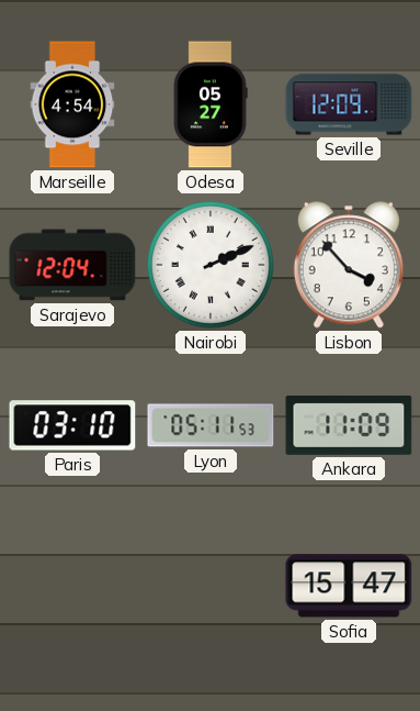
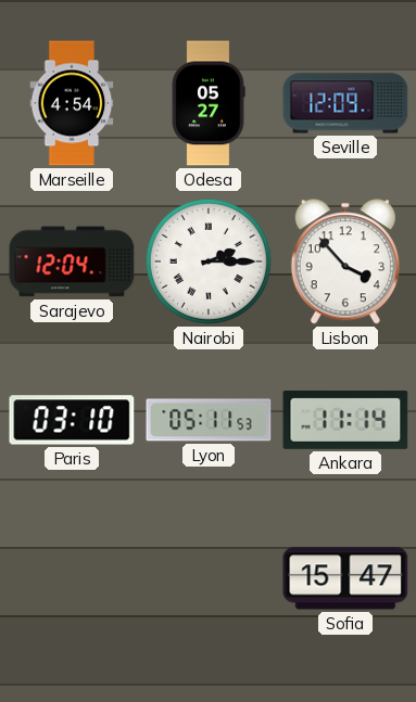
Nairobi: 2:11 -> 2:15 (209, 261)
Ankara: 11:09 -> 11:14 (345, 420)
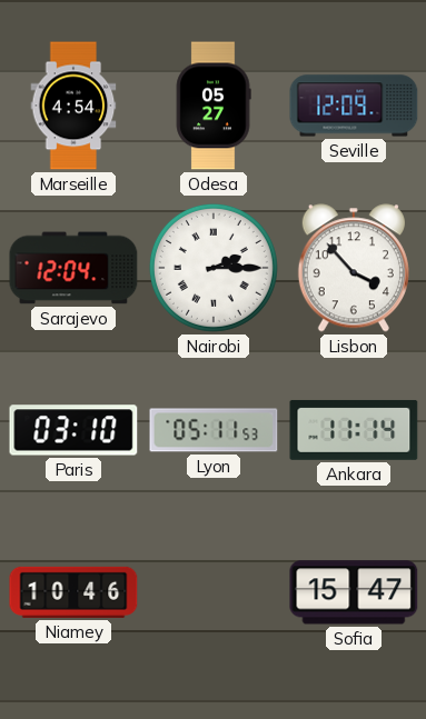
Niamey: none -> 10:46 (73, 592)
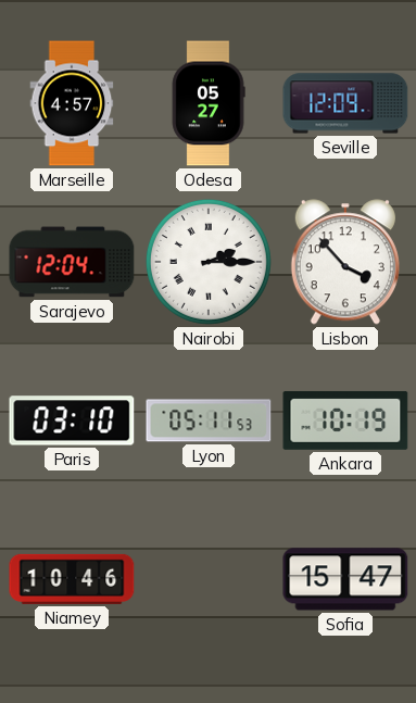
Marseille: 4:54 -> 4:57 (72, 103)
Ankara: 11:14 -> 10:19 (345, 420)
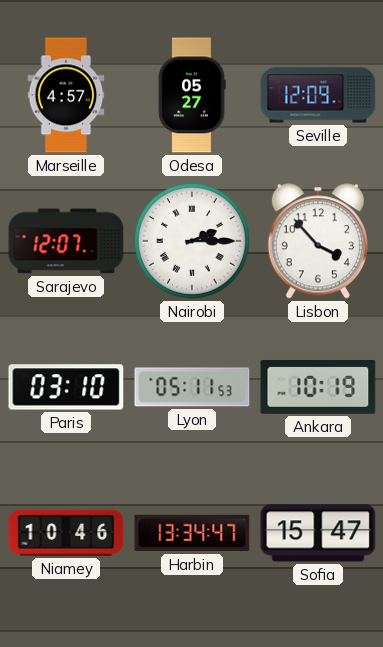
Sarajevo: 12:04 -> 12:07 (66, 241)
Harbin: none -> 13:34 (192, 533)
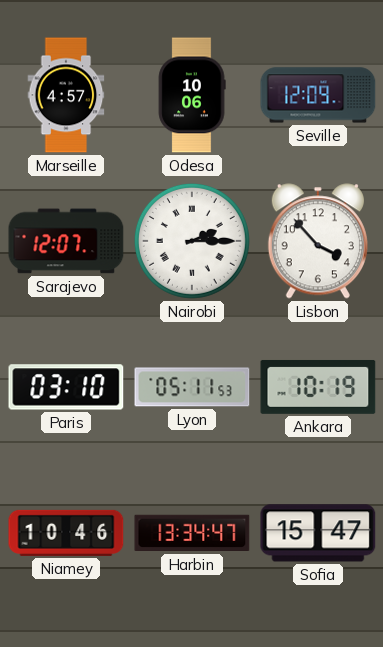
Odesa: 05:27 -> 10:06 (192, 95)
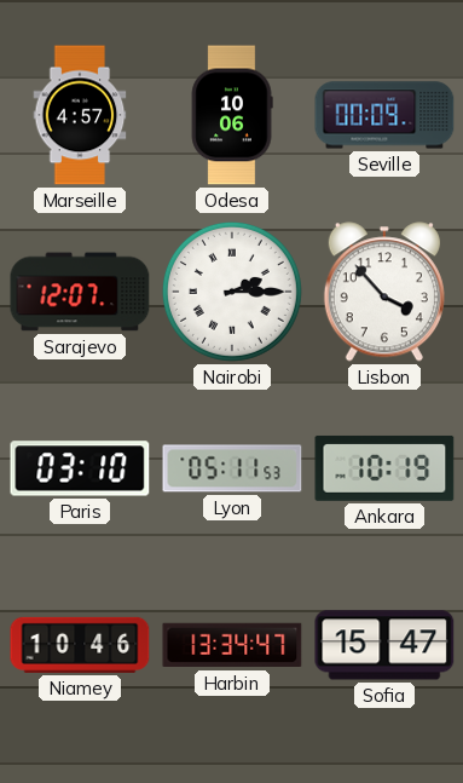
Seville: 12:09 -> 00:09 (384, 115)
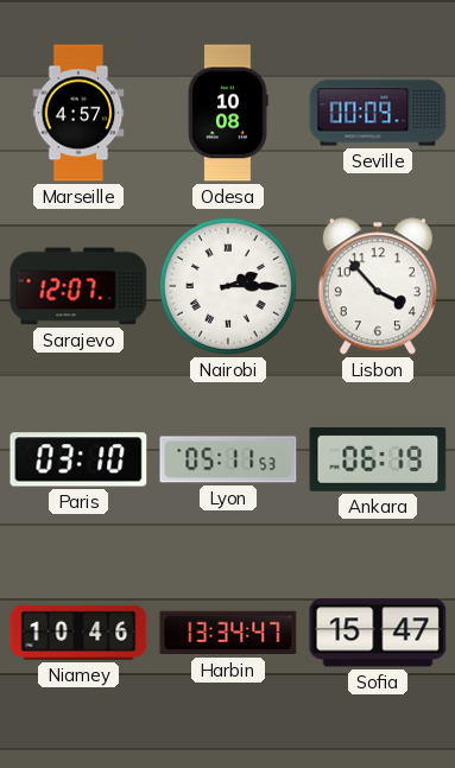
Odesa: 10:06 -> 10:08 (228, 113)
Ankara: 10:19 -> 06:19 (378, 459)
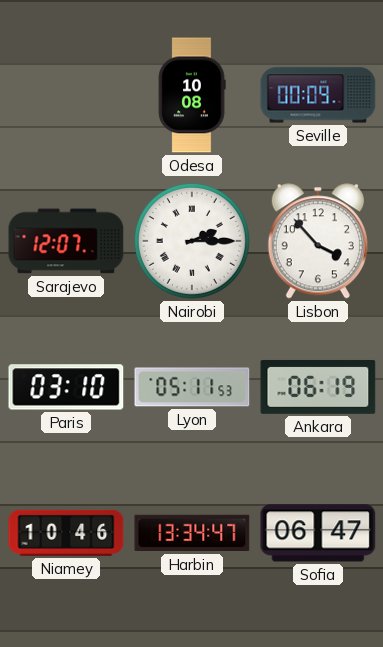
Marseille: 4:57 -> none (78, 113)
Sofia: 15:47 -> 06:47 (318, 533)
